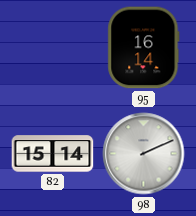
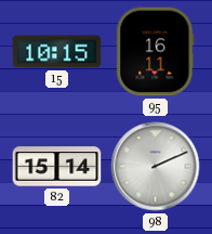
15: none -> 10:15 (57, 52)
95: 16:14 -> 16:11 (156, 52)
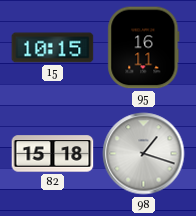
82: 15:14 -> 15:18 (53, 154)
98: 2:11 -> 1:18 (144, 154)
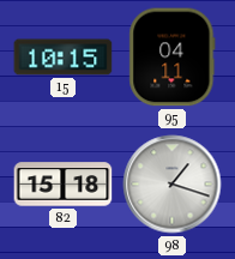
95: 16:11 -> 04:11 (173, 58)
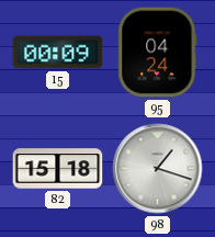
15: 10:15 -> 00:09 (58, 53)
95: 04:11 -> 04:24 (158, 53)
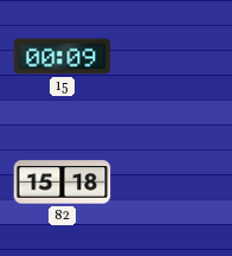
95: 04:24 -> none (158, 53)
98: 1:18 -> none (158, 169)
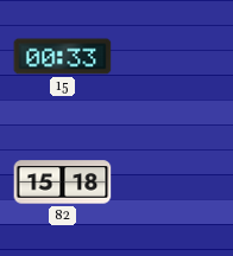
15: 00:09 -> 00:33 (63, 57)
